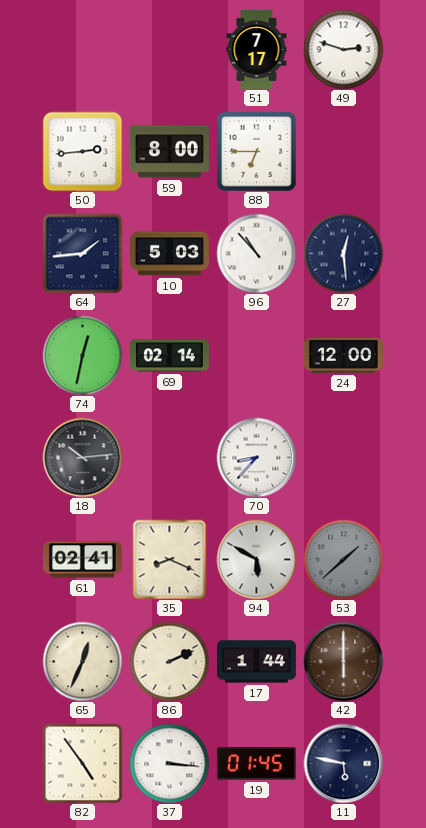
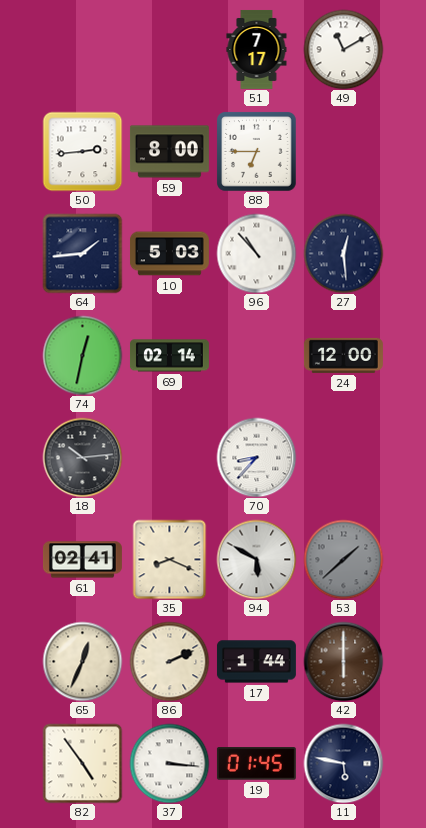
49: 2:48 -> 11:10 (343, 49)
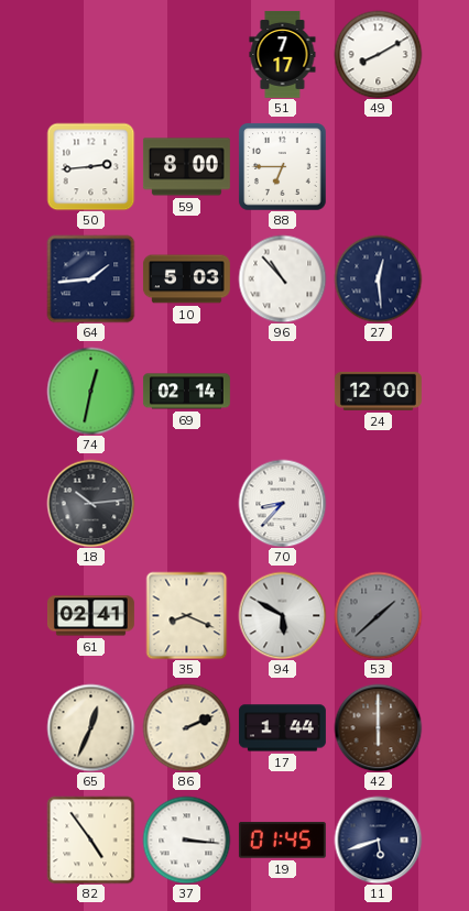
49: 11:10 -> 8:10 (378, 54)
11: 5:47 -> 5:42 (378, 839)
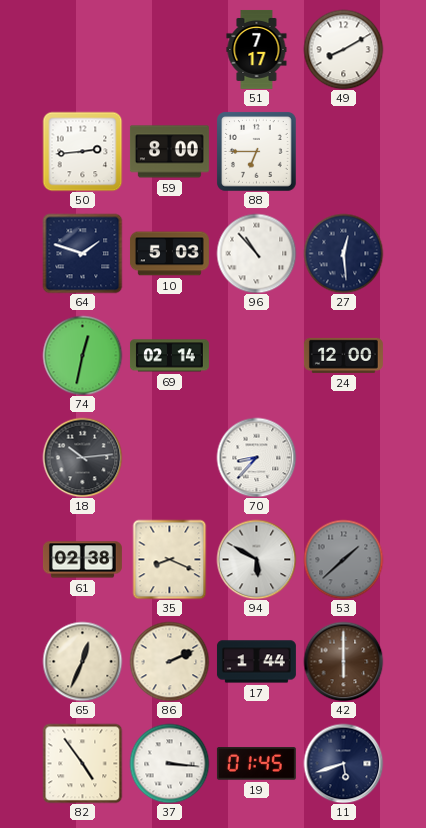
64: 1:44 -> 1:48 (82, 253)
61: 02:41 -> 02:38 (82, 560)
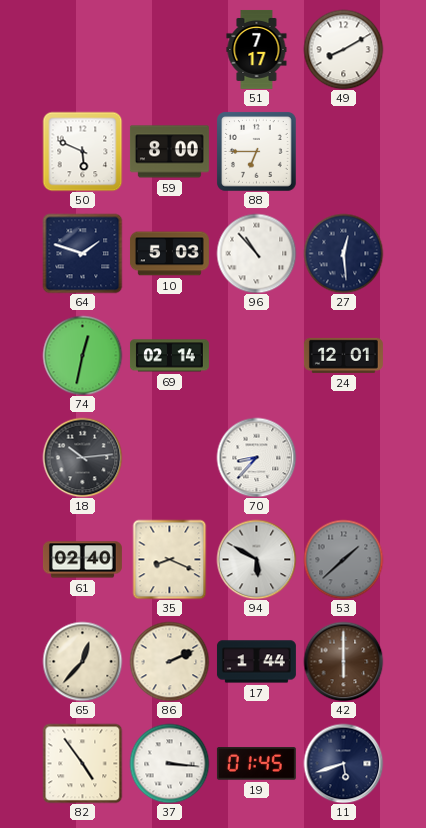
50: 2:44 -> 5:49 (82, 151)
24: 12:00 -> 12:01 (343, 355)
61: 02:38 -> 02:40 (82, 560)
65: 12:34 -> 12:37 (82, 661)
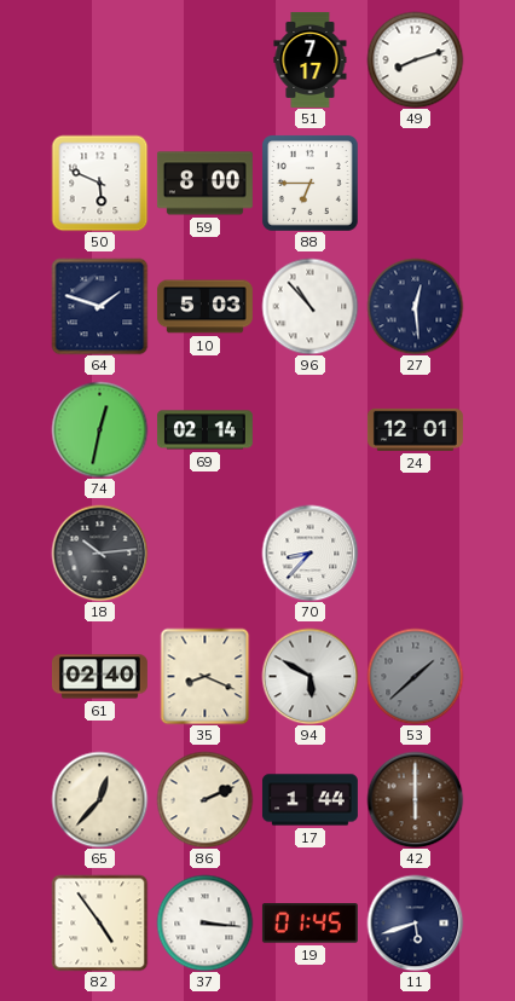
49: 8:10 -> 8:12 (415, 59)
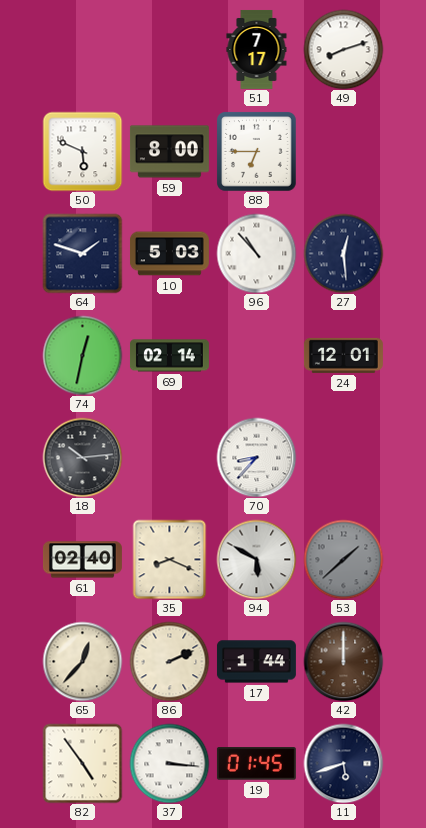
42: 6:00 -> 12:00 (343, 661)
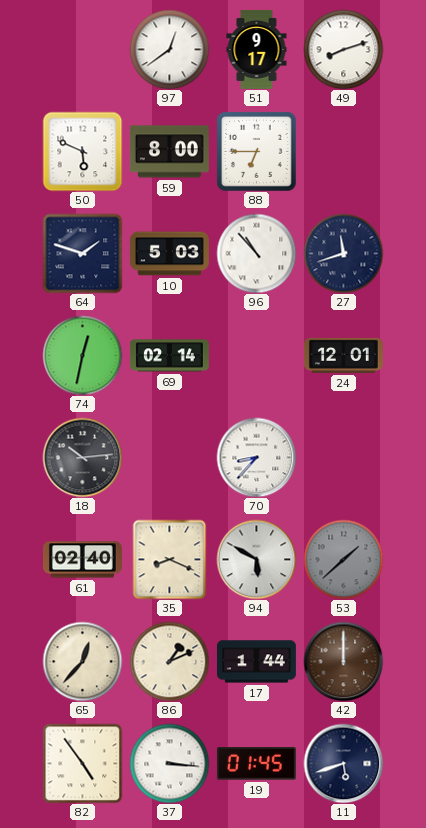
97: none -> 12:39 (169, 49)
51: 7:17 -> 9:17 (257, 49)
27: 12:29 -> 11:42 (343, 253)
86: 2:11 -> 1:11 (169, 661)
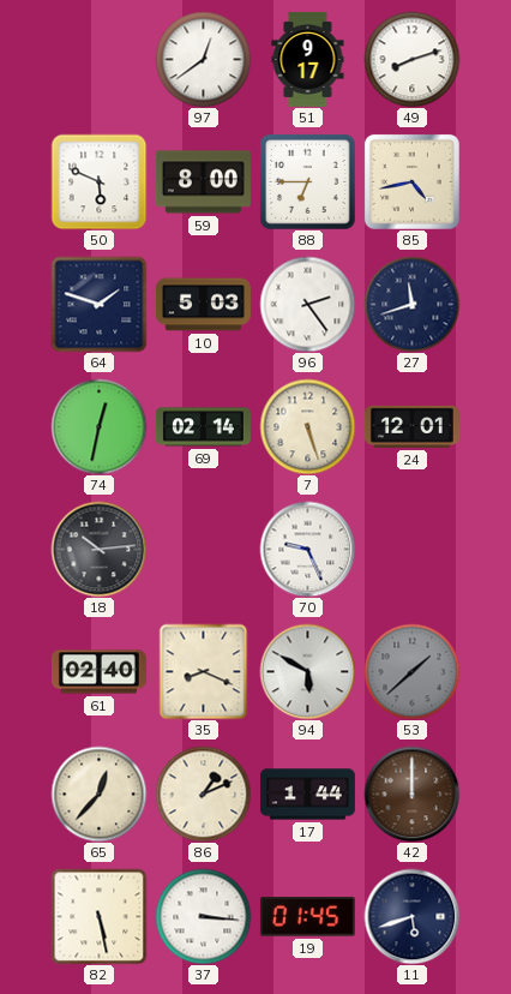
85: none -> 4:43 (411, 181)
96: 10:53 -> 2:24 (307, 304)
7: none -> 5:27 (307, 426)
70: 8:37 -> 9:26 (307, 549)
82: 4:54 -> 5:28 (98, 916)
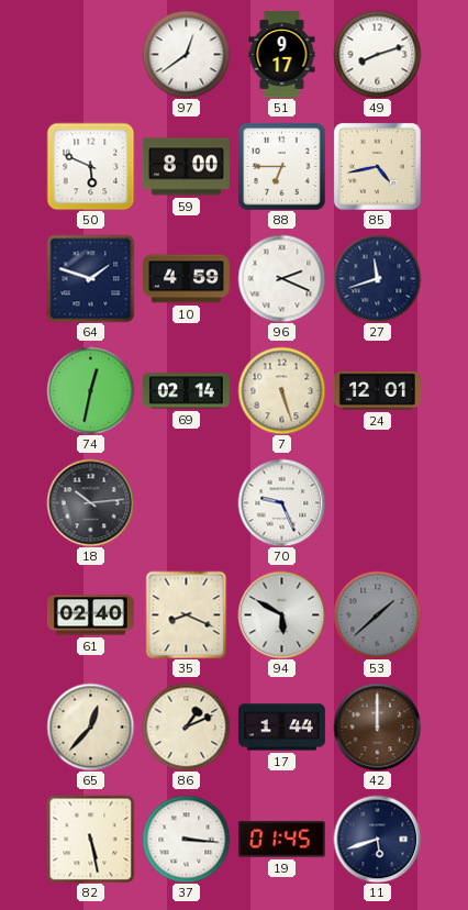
10: 5:03 -> 4:59 (186, 279)
96: 2:24 -> 2:19 (281, 278)
